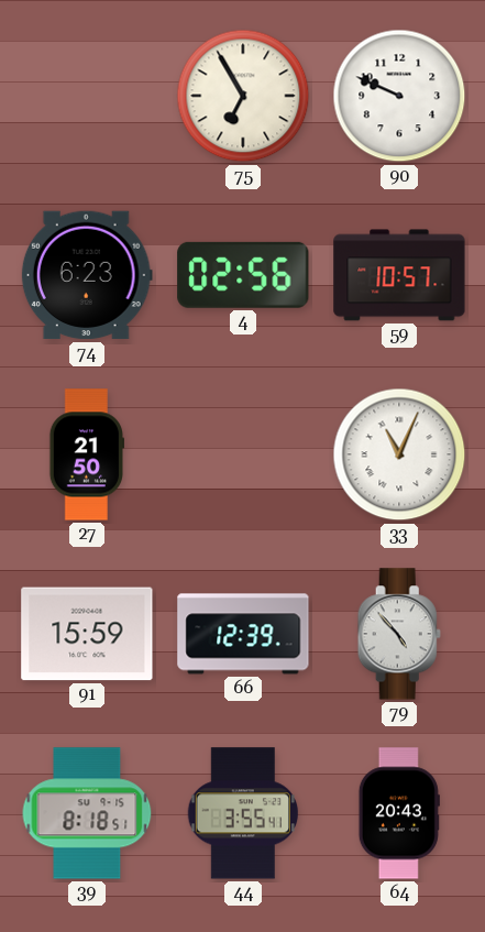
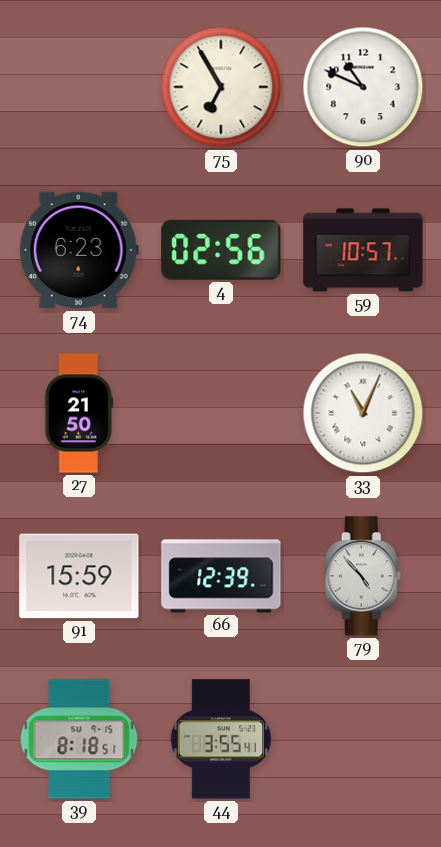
90: 9:49 -> 10:49 (363, 87)
64: 20:43 -> none (399, 813)
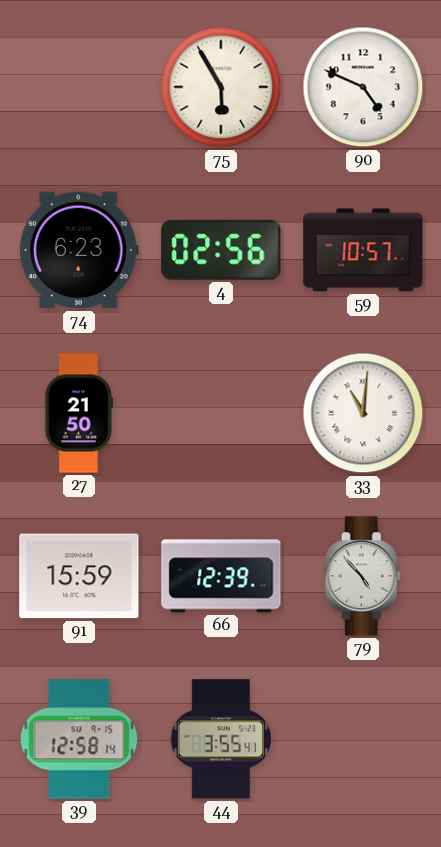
75: 6:55 -> 5:55 (221, 87)
90: 10:49 -> 4:49 (363, 87)
33: 11:04 -> 11:01 (363, 413)
39: 8:18 -> 12:58 (79, 739)
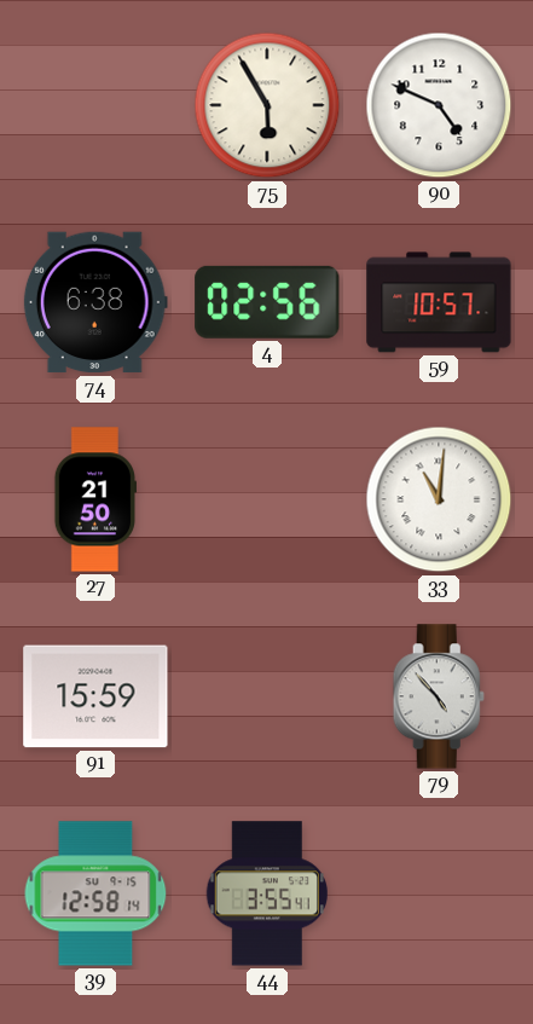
74: 6:23 -> 6:38 (95, 302)
66: 12:39 -> none (221, 576)
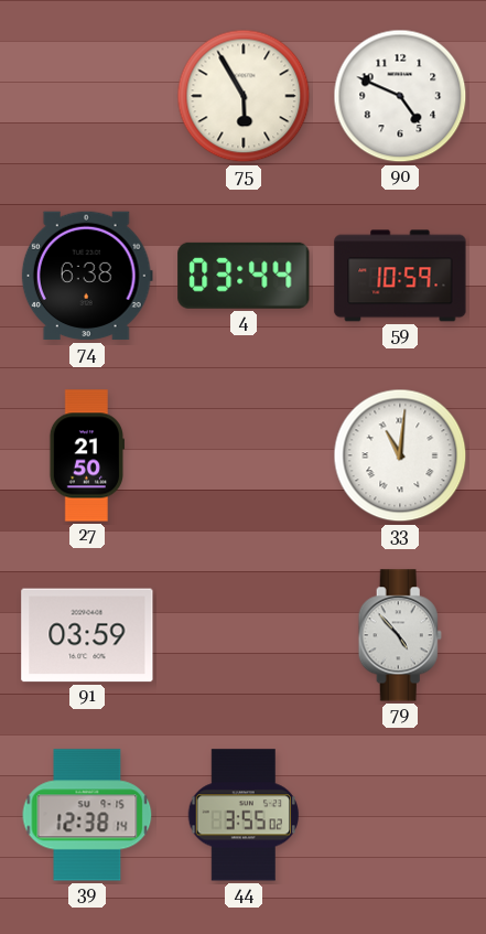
4: 02:56 -> 03:44 (244, 276)
59: 10:57 -> 10:59 (400, 276)
91: 15:59 -> 03:59 (87, 635)
39: 12:58 -> 12:38 (87, 815)
44: 3:55:41 -> 3:55:02 (242, 815)
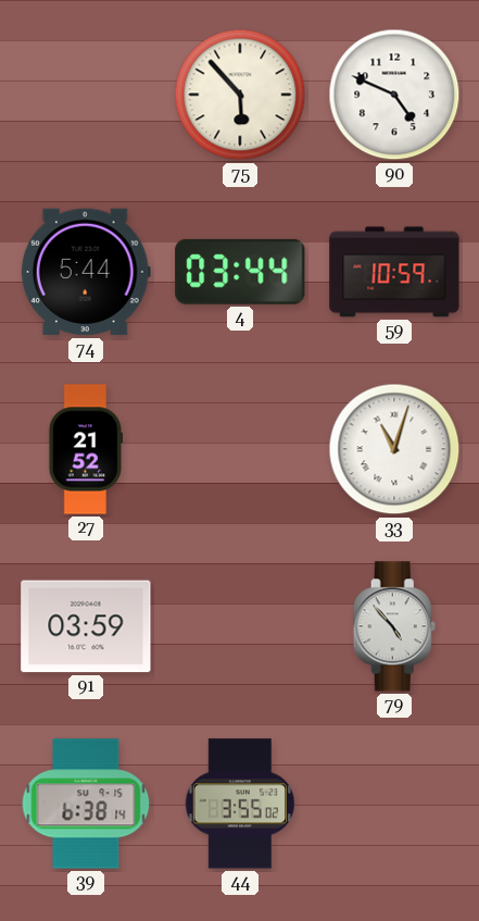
75: 5:55 -> 5:53 (240, 95)
74: 6:38 -> 5:44 (86, 272)
27: 21:50 -> 21:52 (85, 449)
33: 11:01 -> 11:03 (394, 449)
39: 12:38 -> 6:38 (86, 804)
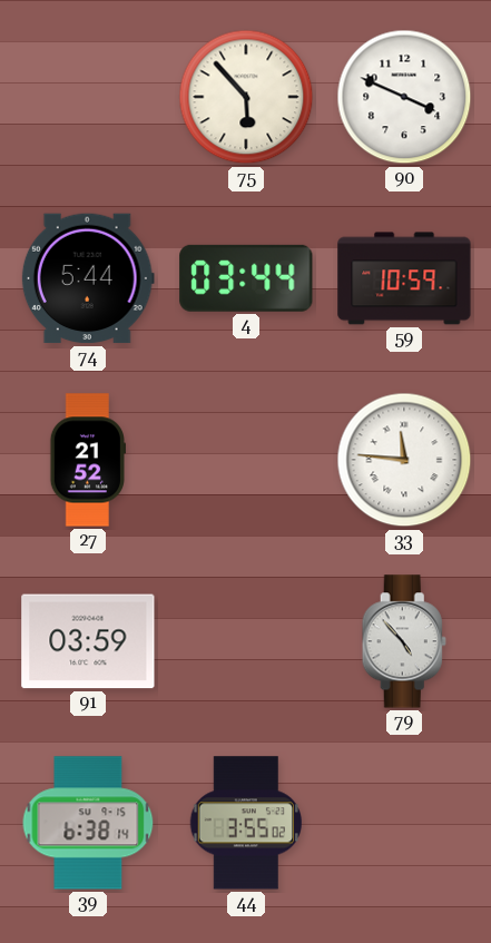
90: 4:49 -> 3:49 (404, 97)
33: 11:03 -> 11:46 (404, 460)
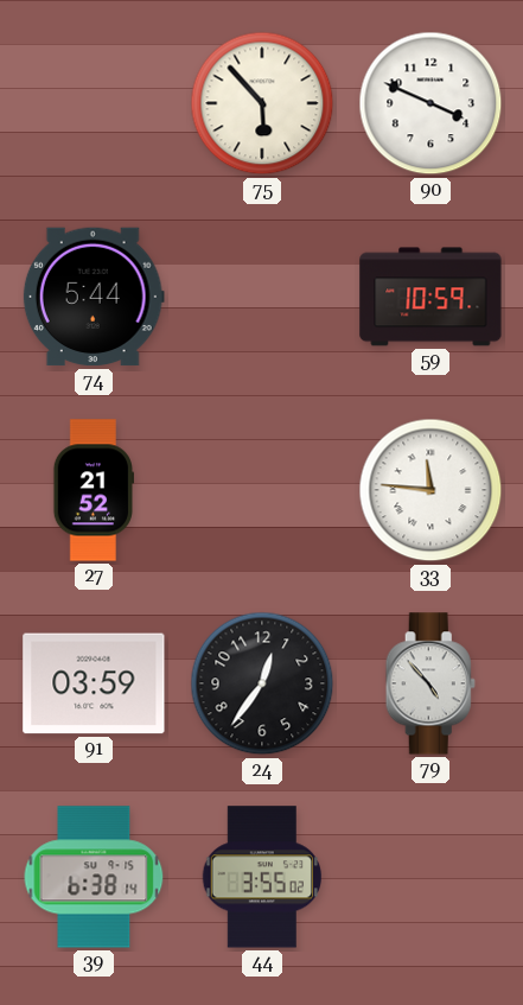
4: 03:44 -> none (246, 278)
24: none -> 12:36 (262, 683)
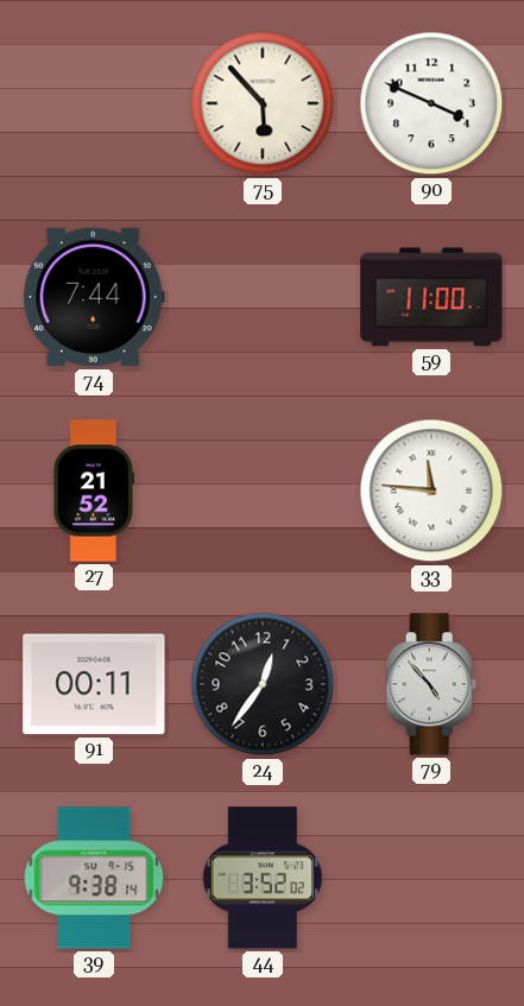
74: 5:44 -> 7:44 (94, 297)
59: 10:59 -> 11:00 (431, 297)
91: 03:59 -> 00:11 (94, 684)
39: 6:38 -> 9:38 (94, 878)
44: 3:55 -> 3:52 (261, 878)
